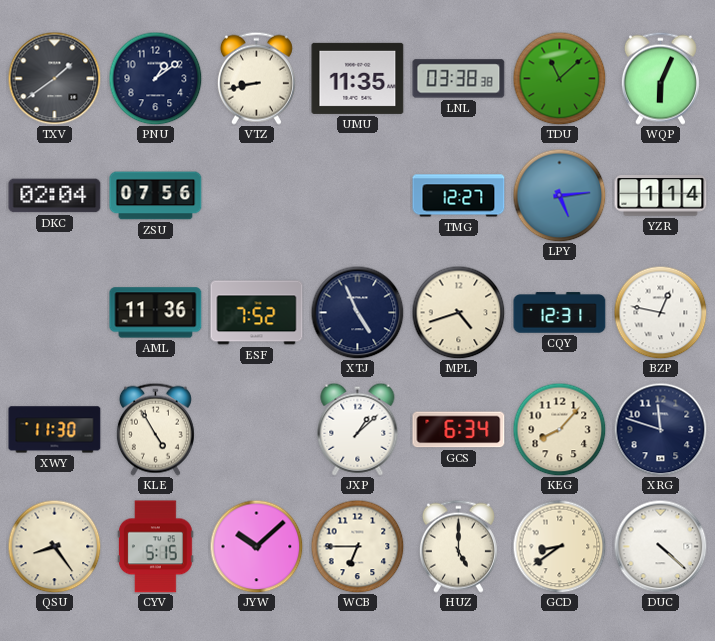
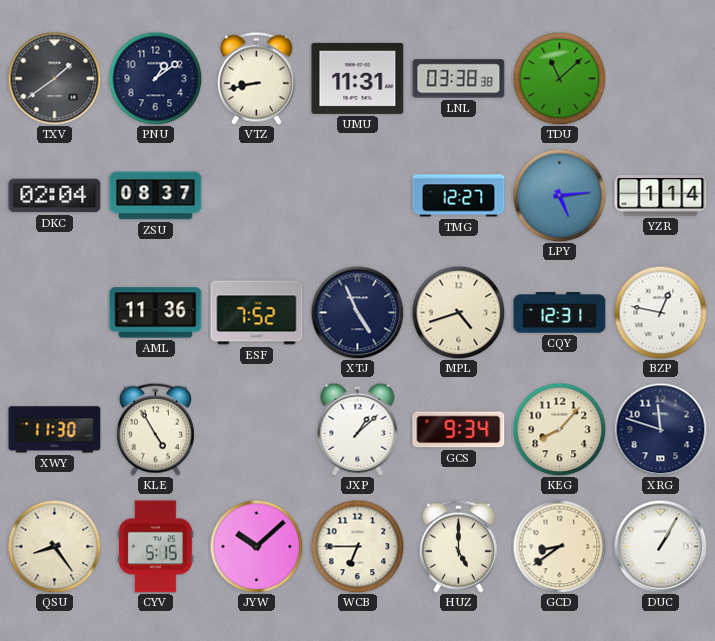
UMU: 11:35 -> 11:31 (358, 78)
WQP: 6:04 -> none (660, 78)
ZSU: 07:56 -> 08:37 (156, 196)
GCS: 6:34 -> 9:34 (459, 430)
DUC: 4:22 -> 1:05 (660, 546)
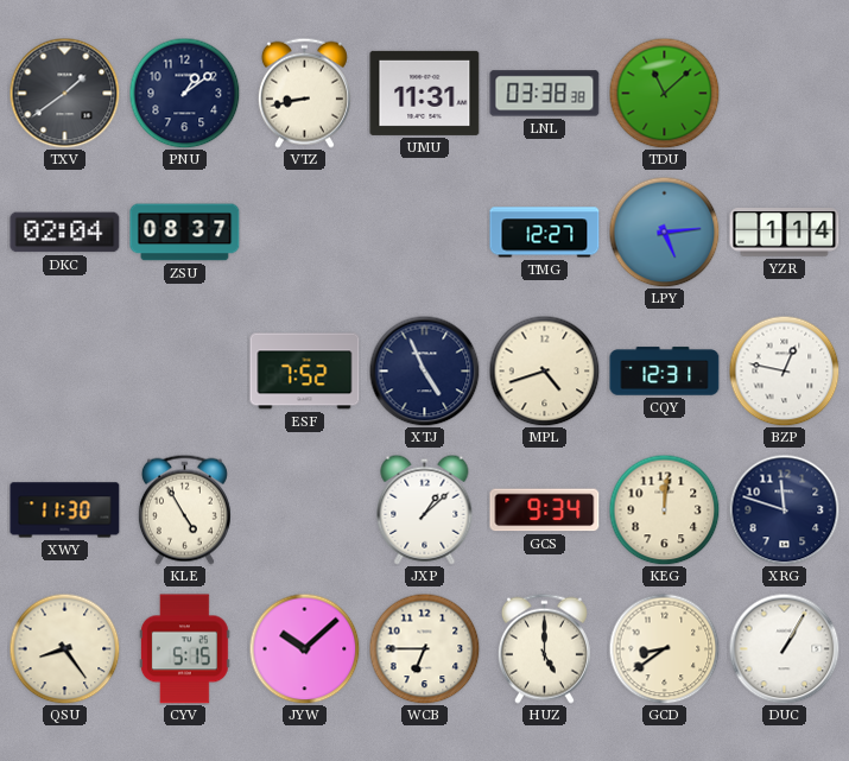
AML: 11:36 -> none (156, 313)
KEG: 8:07 -> 12:01 (664, 509)
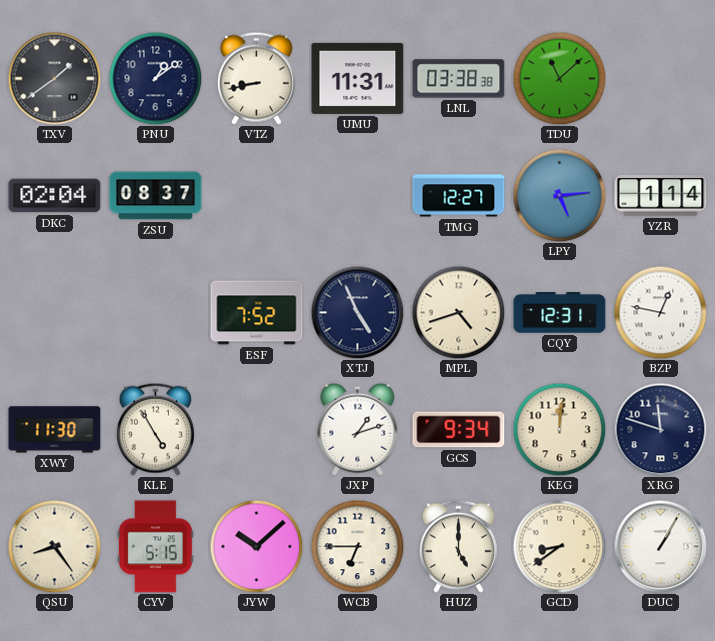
JXP: 1:08 -> 1:12 (358, 429)
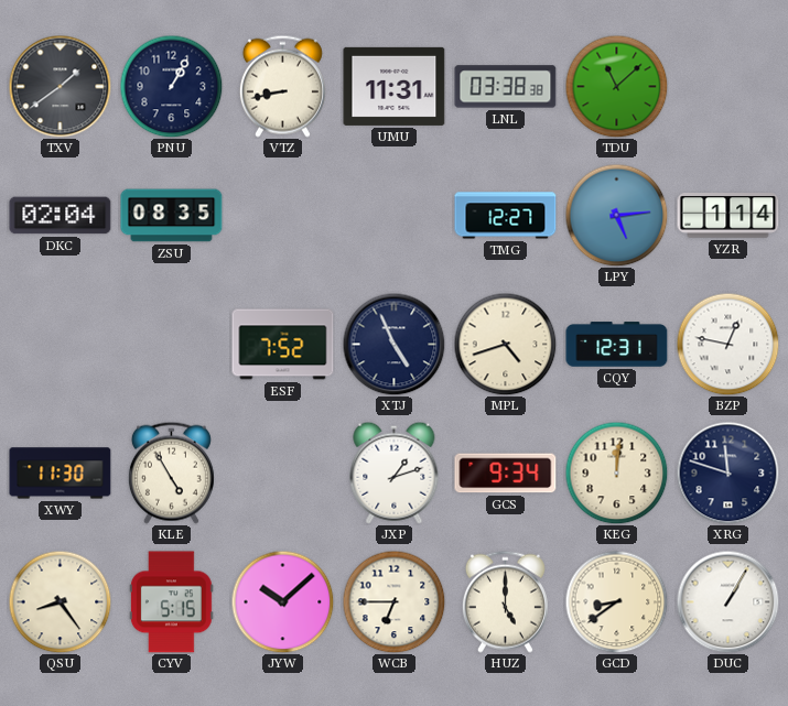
PNU: 1:09 -> 1:05 (171, 86)
ZSU: 08:37 -> 08:35 (172, 216)
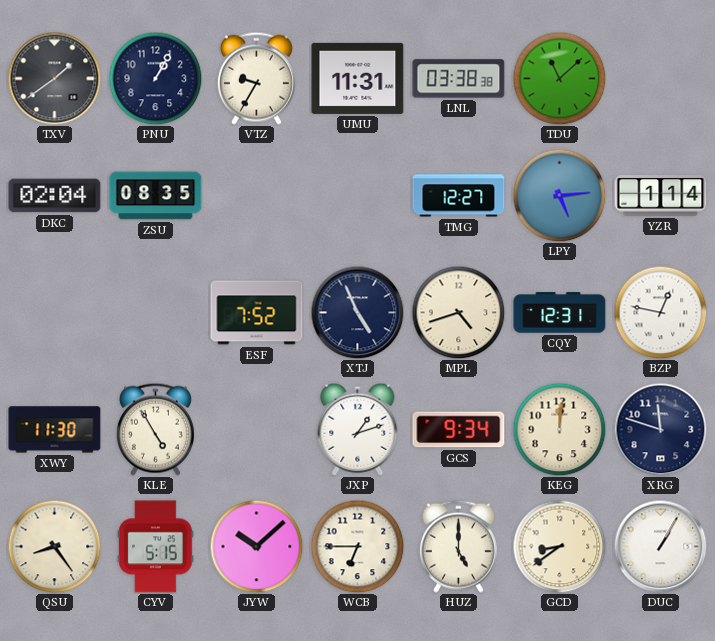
VTZ: 8:43 -> 9:35 (256, 78)
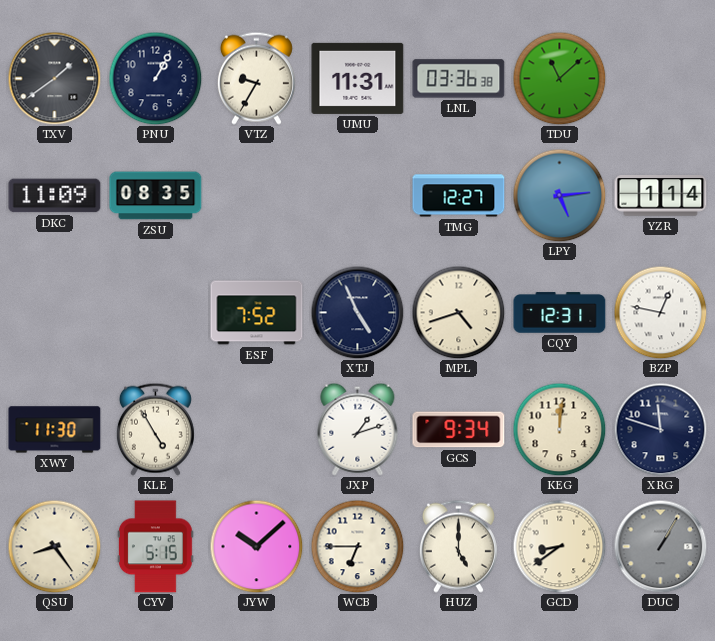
LNL: 03:38 -> 03:36 (459, 79)
DKC: 02:04 -> 11:09 (55, 196)
DUC dial: white -> grey (660, 546)
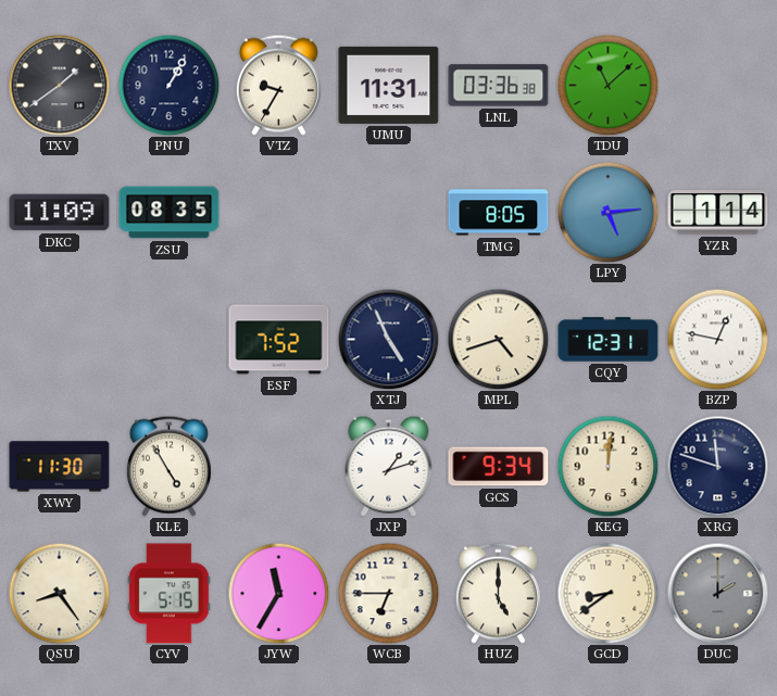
TMG: 12:27 -> 8:05 (499, 213)
JYW: 10:08 -> 11:35 (278, 593)
DUC: 1:05 -> 2:00 (717, 593)
